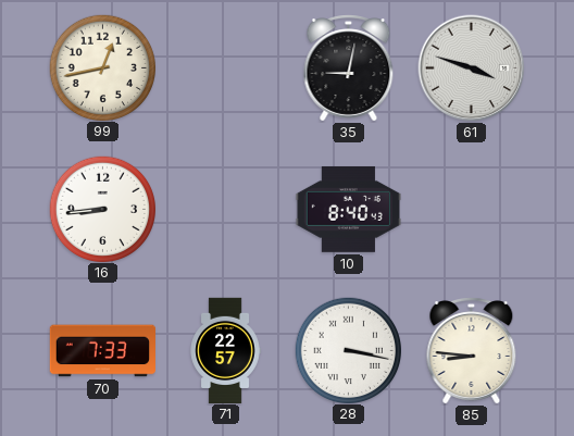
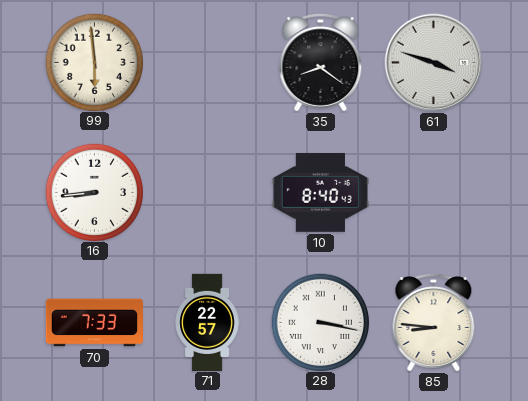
99: 12:43 -> 5:59 (94, 62)
35: 9:02 -> 8:21 (321, 63)
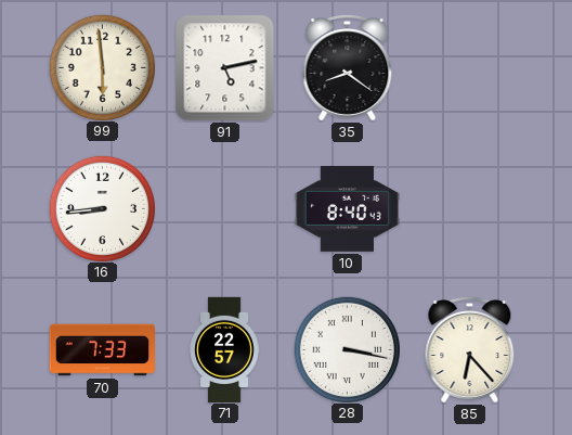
91: none -> 5:13 (225, 68)
61: 3:48 -> none (434, 63)
85: 8:46 -> 6:23 (470, 350)
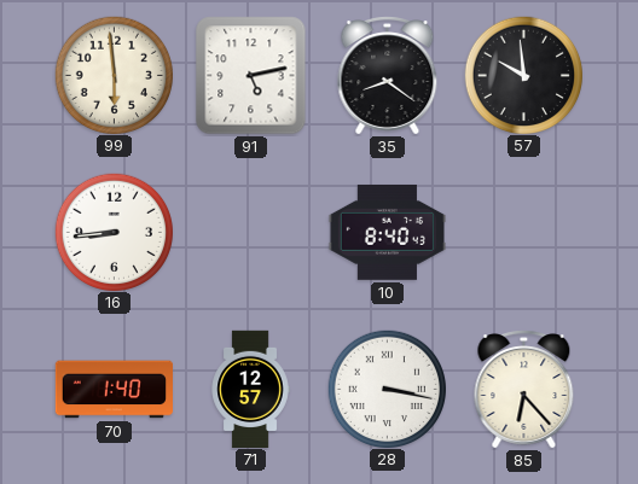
57: none -> 9:59 (523, 75)
70: 7:33 -> 1:40 (114, 390)
71: 22:57 -> 12:57 (250, 389)
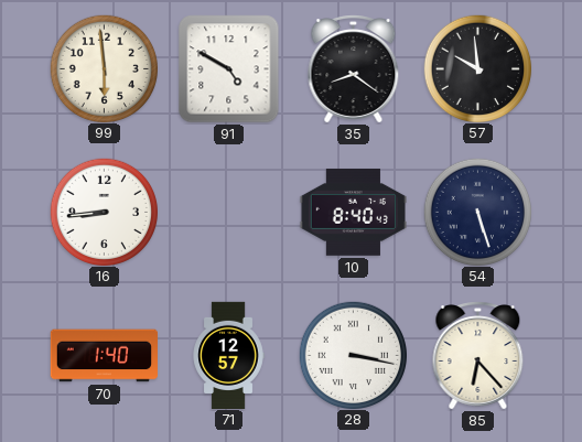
91: 5:13 -> 4:50 (229, 69)
54: none -> 5:27 (477, 212)
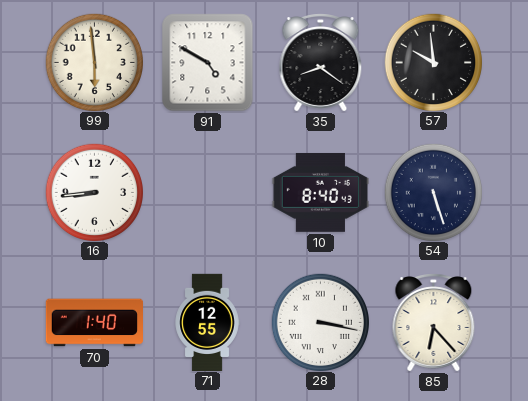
71: 12:57 -> 12:55 (207, 322)
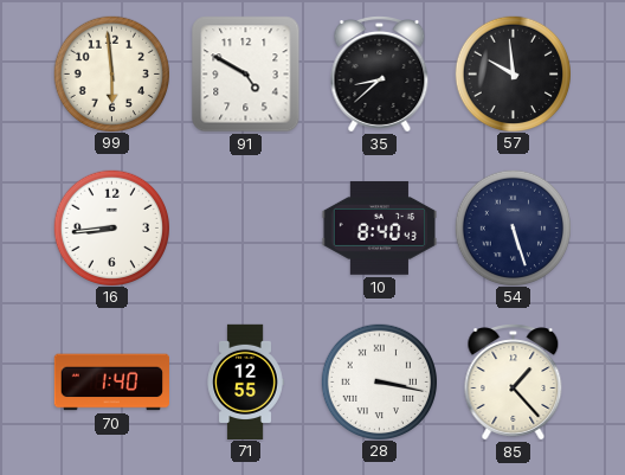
35: 8:21 -> 8:38 (380, 75)
85: 6:23 -> 1:23 (514, 383)
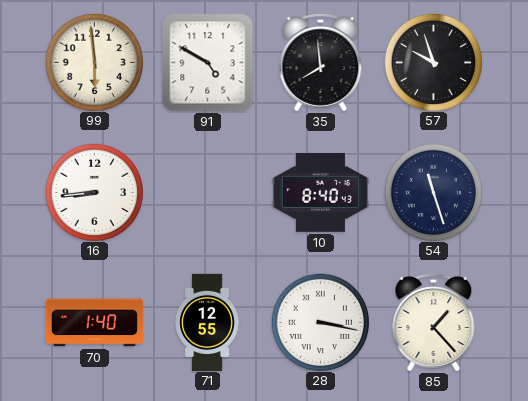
35: 8:38 -> 7:59 (321, 63)
57: 9:59 -> 9:57 (433, 62)
54: 5:27 -> 11:27 (433, 192)
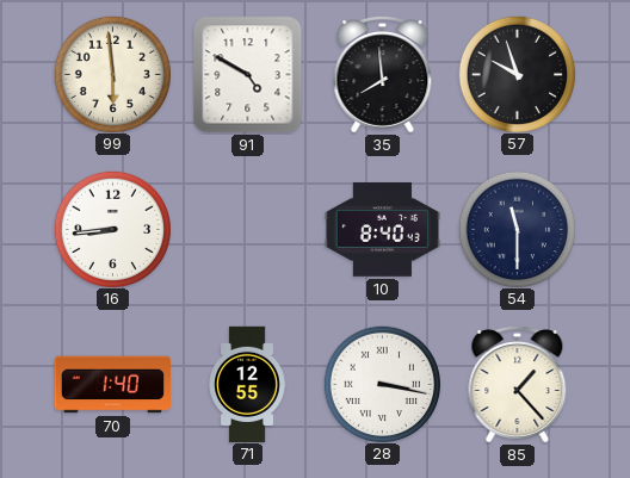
54: 11:27 -> 11:30 (517, 229)
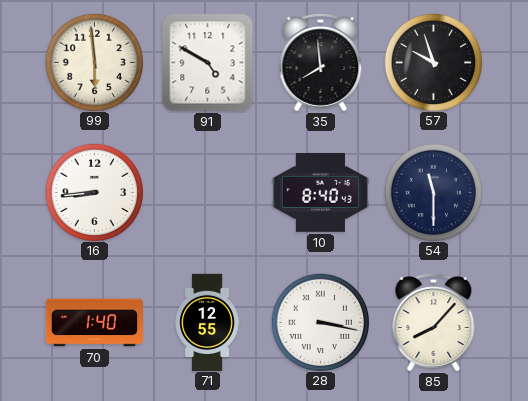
85: 1:23 -> 8:07 (434, 323)
